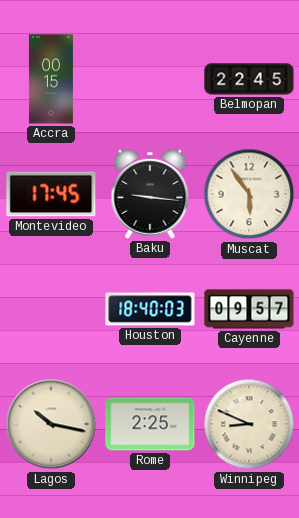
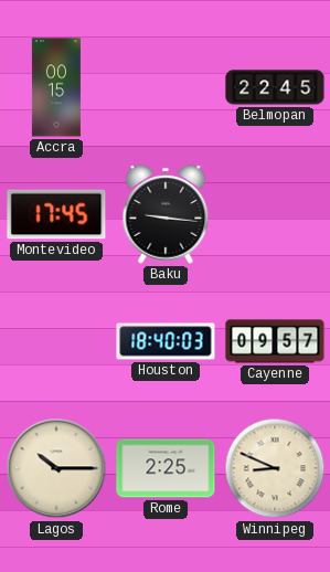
Muscat: 5:54 -> none (249, 194)
Lagos: 10:17 -> 10:15 (56, 468)
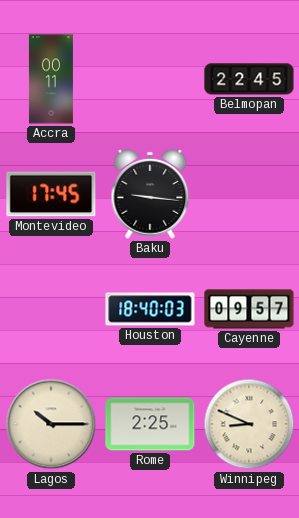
Accra: 00:15 -> 00:11 (51, 79)
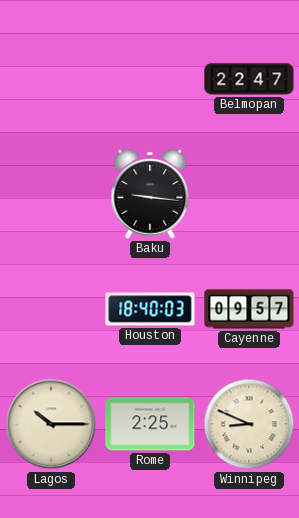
Accra: 00:11 -> none (51, 79)
Belmopan: 22:45 -> 22:47 (249, 79)
Montevideo: 17:45 -> none (51, 194)
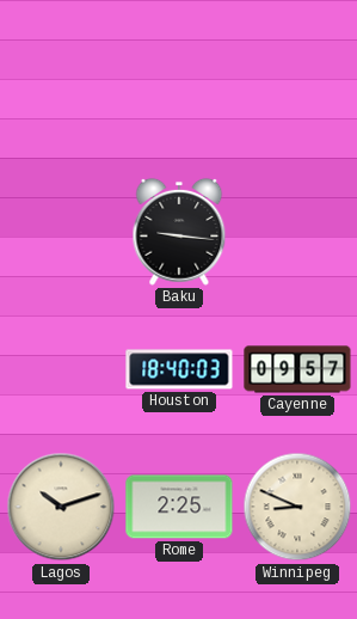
Belmopan: 22:47 -> none (249, 79)
Lagos: 10:15 -> 10:12 (61, 507)
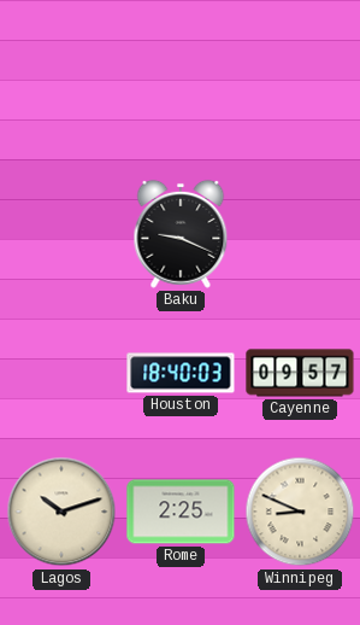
Baku: 9:16 -> 9:19 (181, 234)
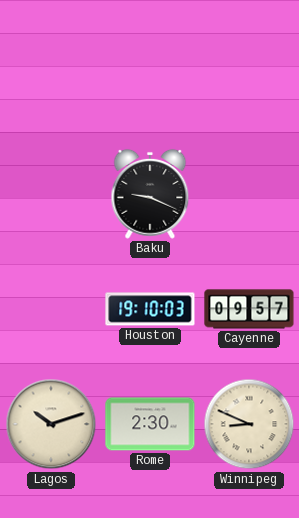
Houston: 18:40 -> 19:10 (150, 309)
Rome: 2:25 -> 2:30 (150, 424)
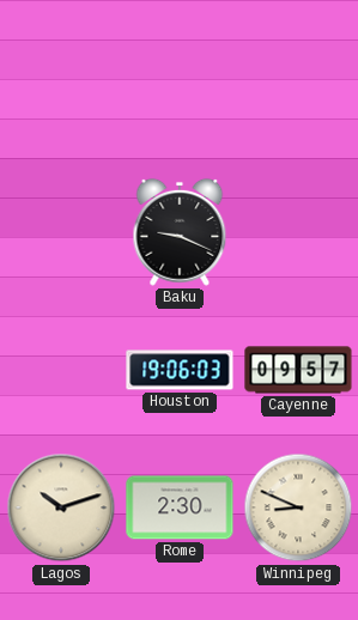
Houston: 19:10 -> 19:06 (180, 370)
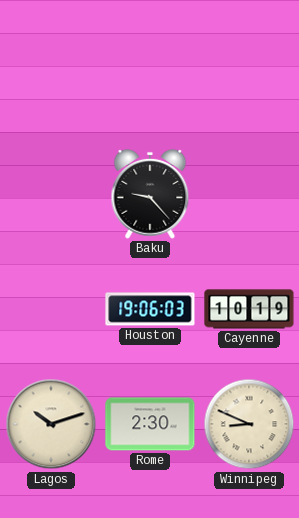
Baku: 9:19 -> 9:23 (150, 194)
Cayenne: 09:57 -> 10:19 (249, 309)
